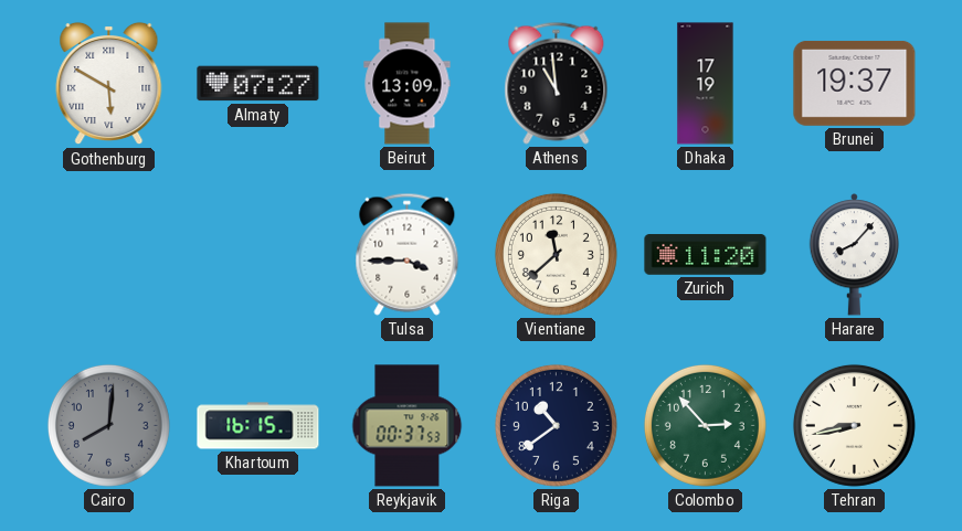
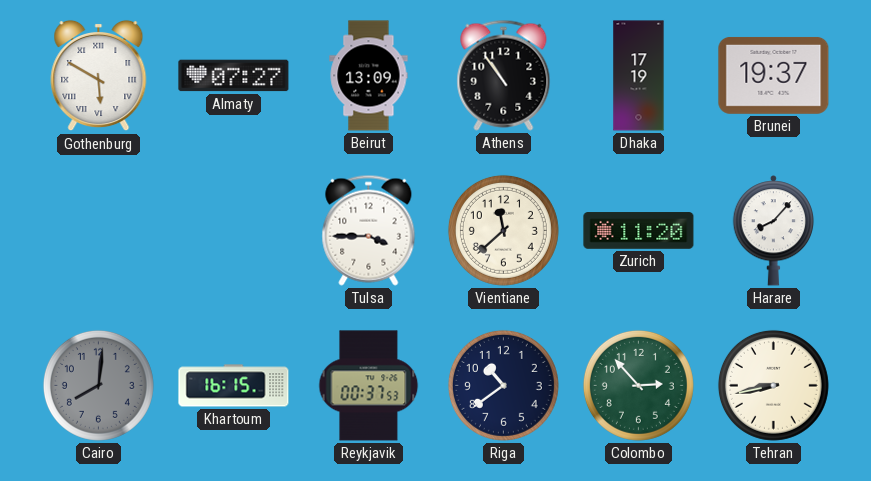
Athens: 10:59 -> 10:54 (504, 75)
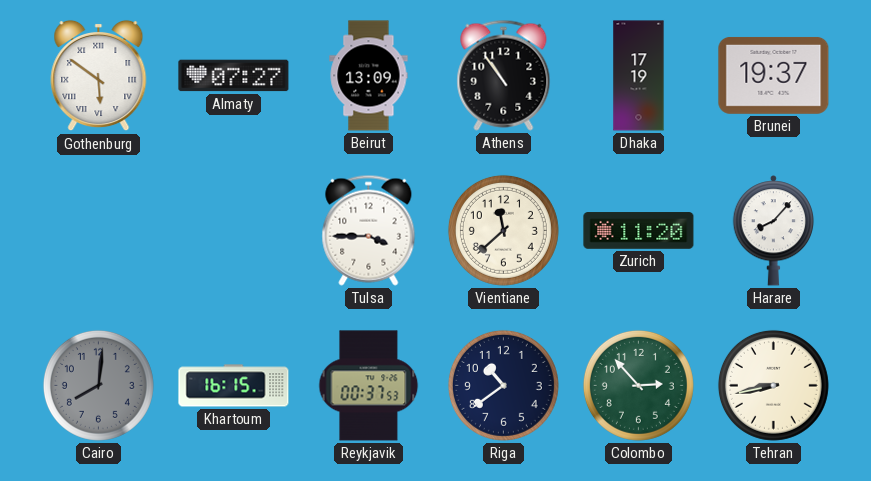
Gothenburg: 5:50 -> 5:51 (99, 76)
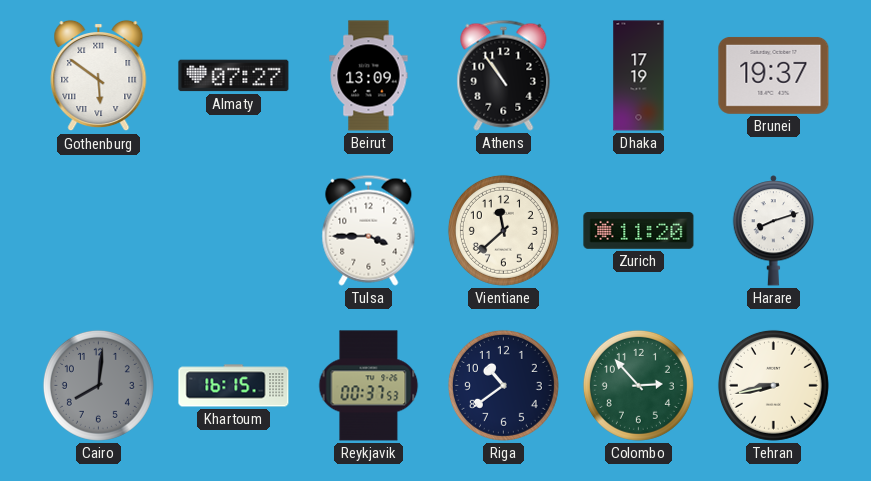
Harare: 8:07 -> 8:12 (774, 231)
